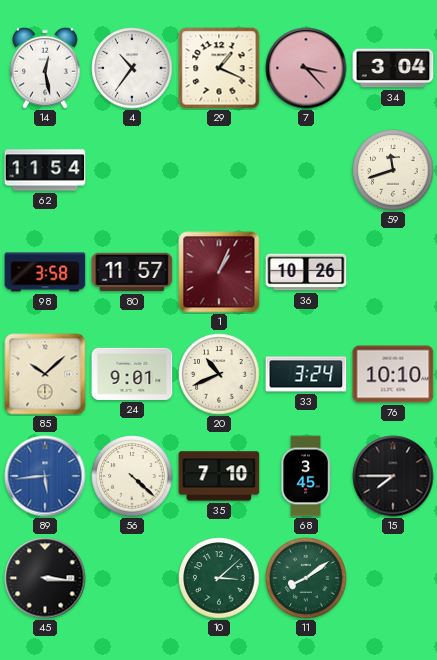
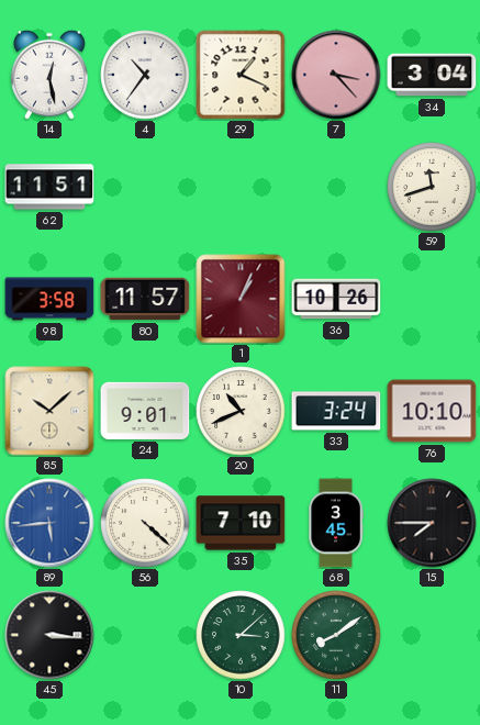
62: 11:54 -> 11:51 (49, 187)
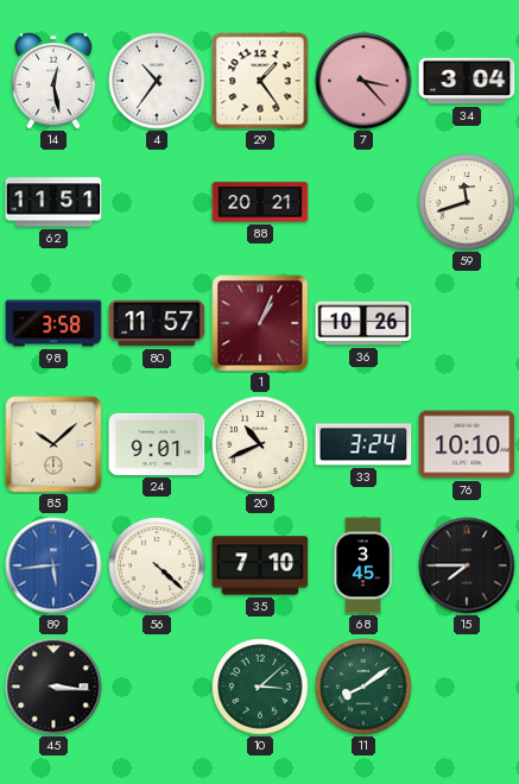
29: 1:19 -> 1:24 (260, 81)
88: none -> 20:21 (260, 202)
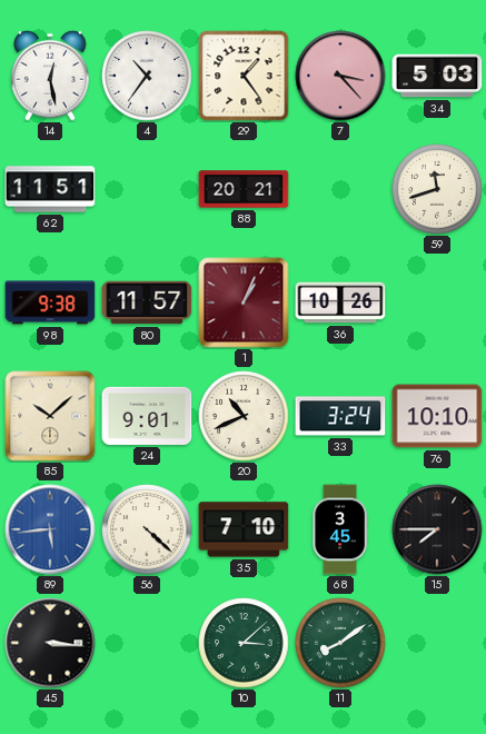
34: 3:04 -> 5:03 (437, 76)
98: 3:58 -> 9:38 (50, 302)
